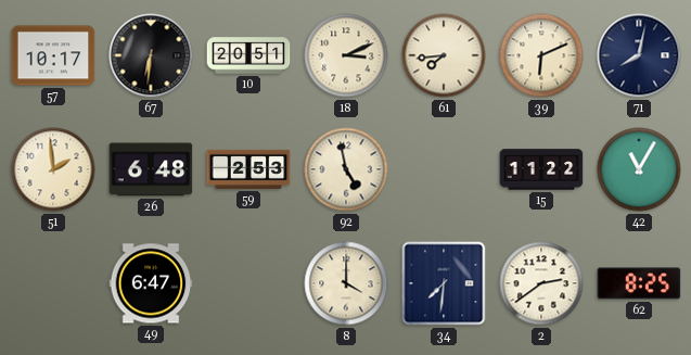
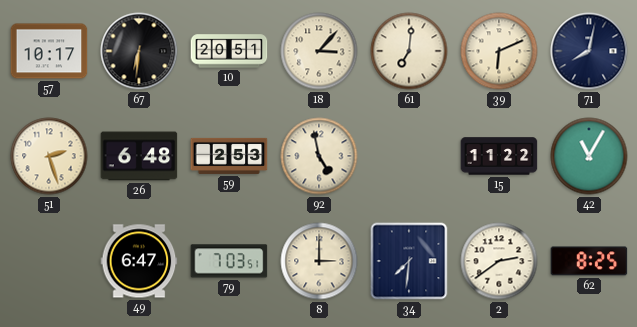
18: 3:11 -> 3:07 (319, 51)
61: 7:44 -> 7:01 (409, 51)
51: 1:59 -> 2:27 (49, 156)
79: none -> 7:03 (229, 261)
8: 4:00 -> 3:00 (319, 261)
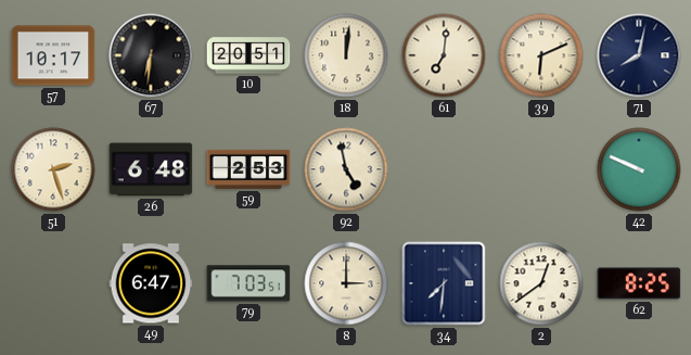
18: 3:07 -> 12:01 (346, 55)
15: 11:22 -> none (499, 156)
42: 11:05 -> 9:49 (639, 169)
2: 2:39 -> 12:39 (541, 283)
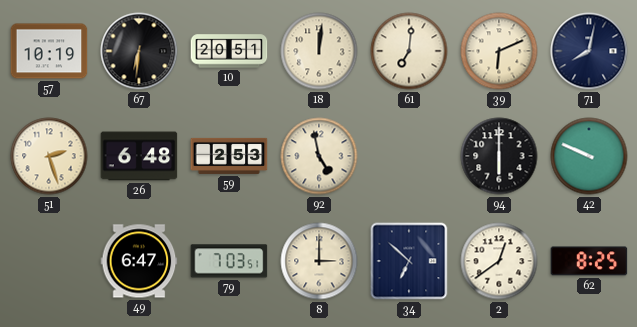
57: 10:17 -> 10:19 (49, 51)
94: none -> 6:00 (499, 156)
34: 7:31 -> 6:52 (409, 261)
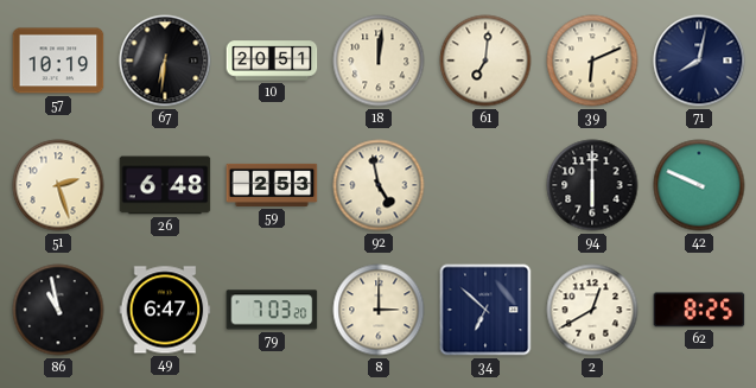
86: none -> 10:58 (58, 310)
79: 7:03:51 -> 7:03:20 (272, 310)
2: 12:39 -> 12:40 (592, 310)
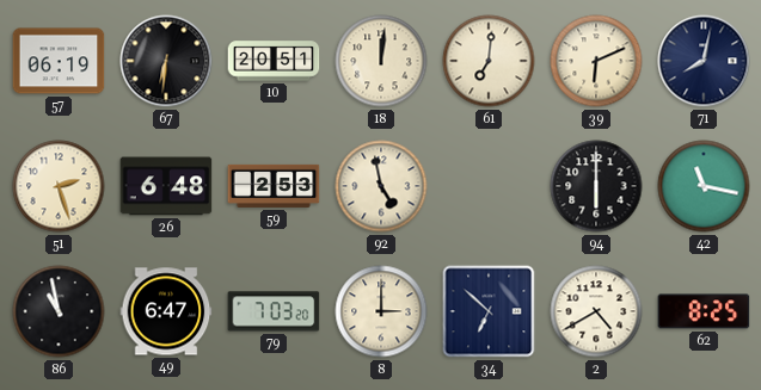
57: 10:19 -> 06:19 (59, 61)
42: 9:49 -> 11:17 (704, 186)
2: 12:40 -> 4:40 (596, 311)
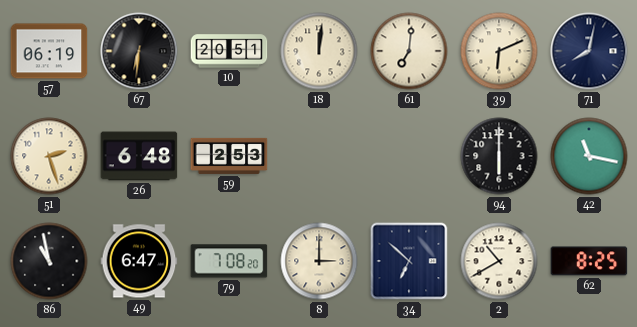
92: 4:58 -> none (381, 186)
79: 7:03 -> 7:08 (229, 261)
2: 4:40 -> 10:40 (499, 261)
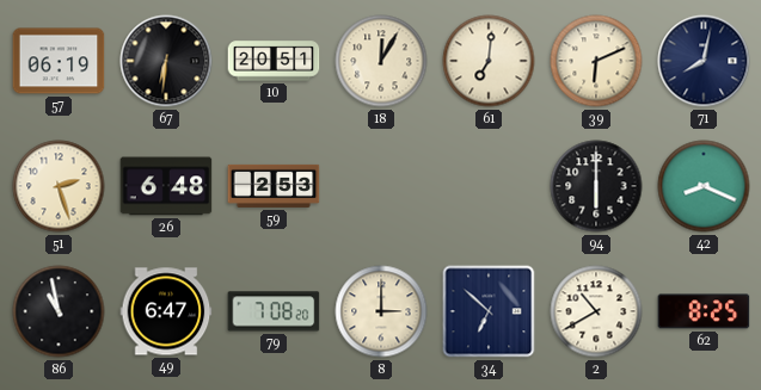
18: 12:01 -> 12:05 (381, 61)
42: 11:17 -> 8:19 (704, 186)
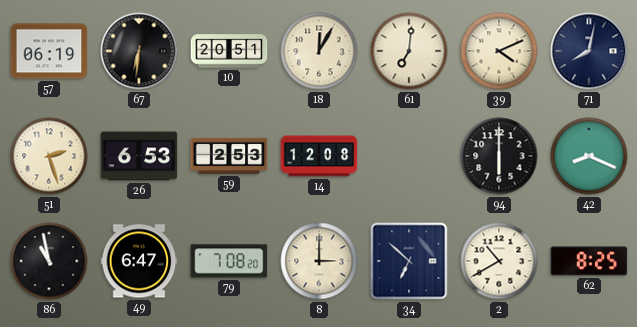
39: 6:11 -> 4:11 (499, 51)
26: 6:48 -> 6:53 (139, 156)
14: none -> 12:08 (319, 156)
